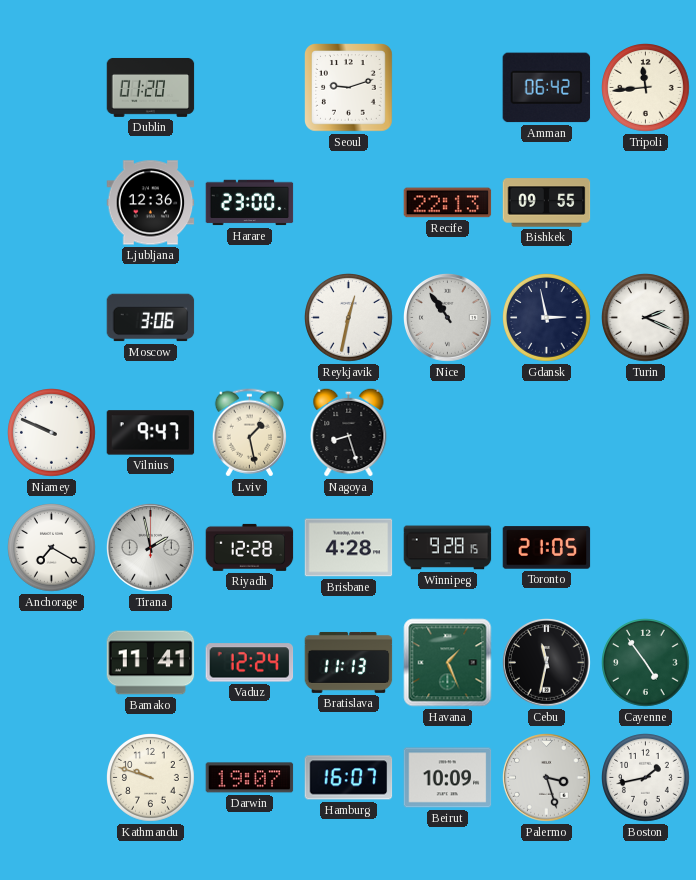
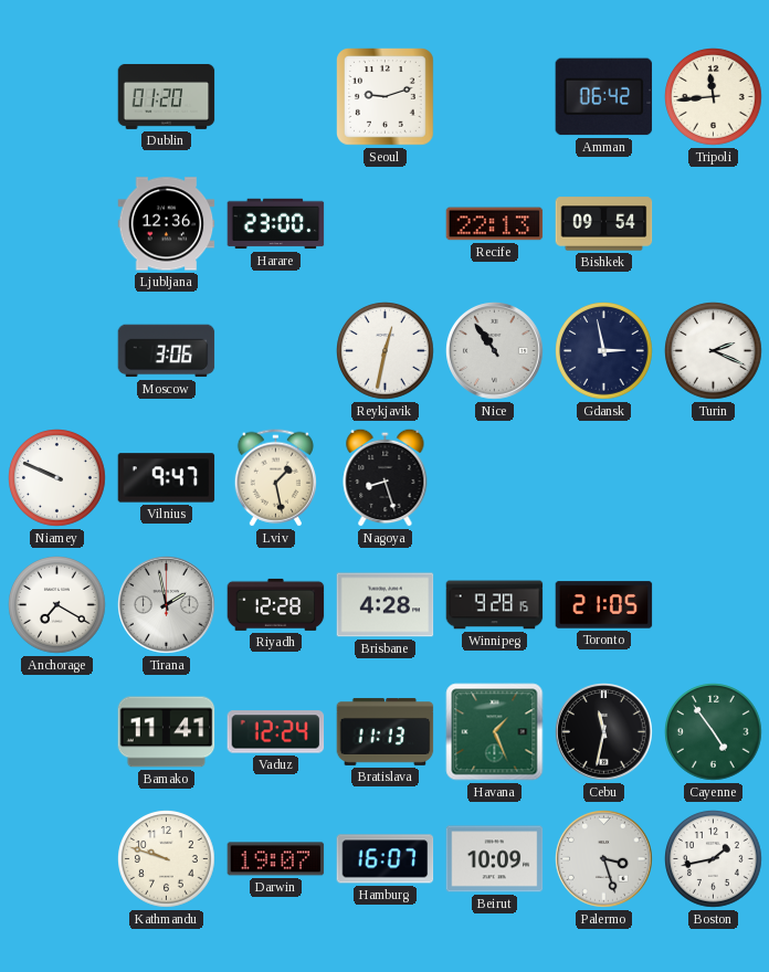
Bishkek: 09:55 -> 09:54 (604, 224)
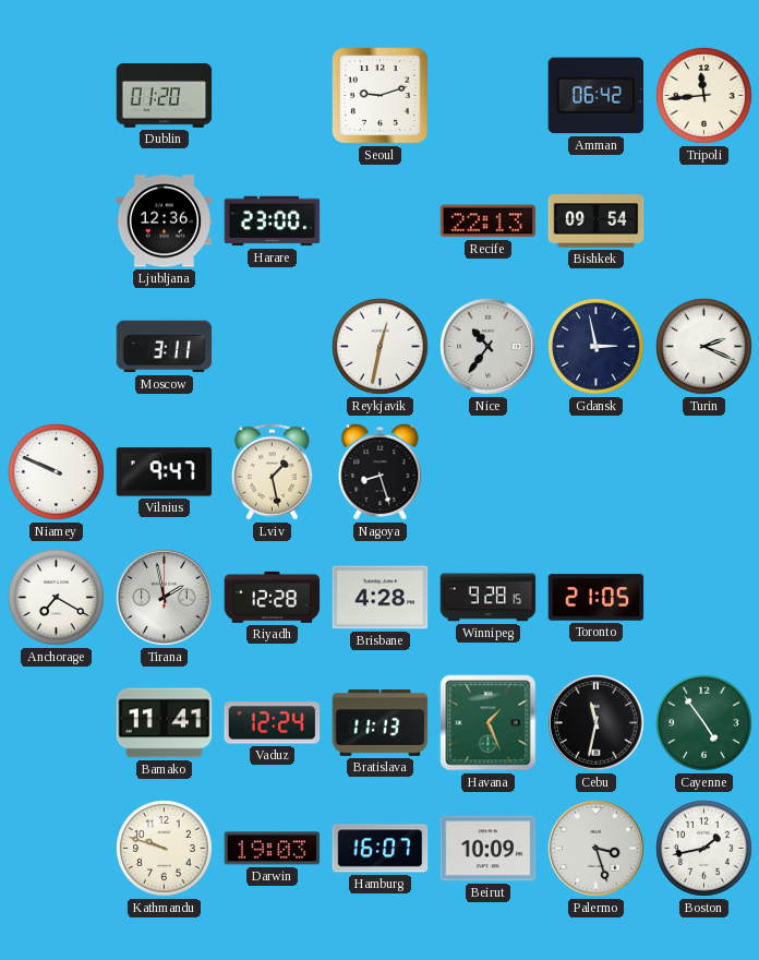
Moscow: 3:06 -> 3:11 (165, 347)
Nice: 10:54 -> 10:36 (489, 347)
Darwin: 19:07 -> 19:03 (273, 849)
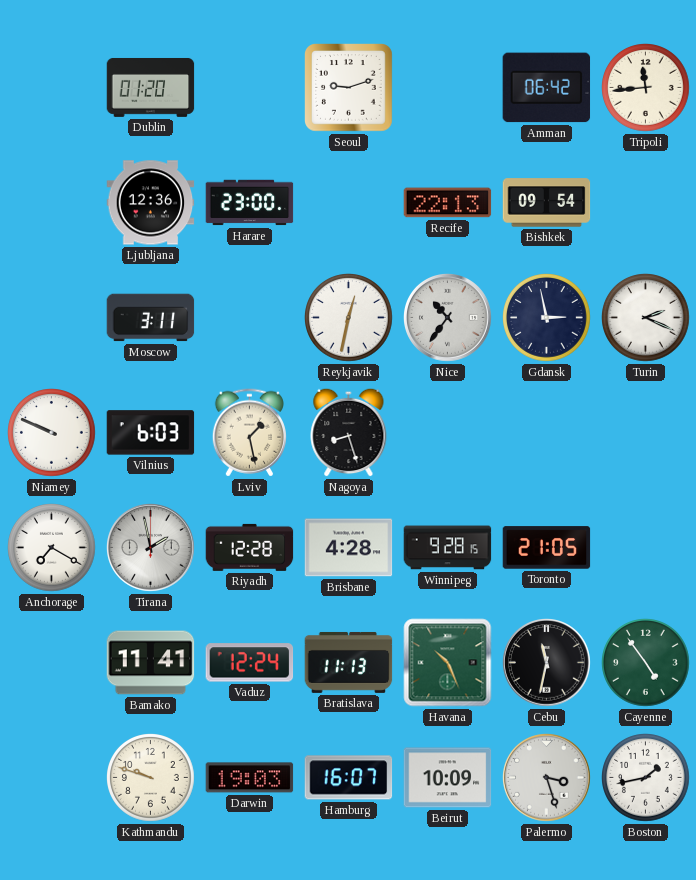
Vilnius: 9:47 -> 6:03 (151, 433)
Havana: 1:26 -> 10:26 (448, 663)
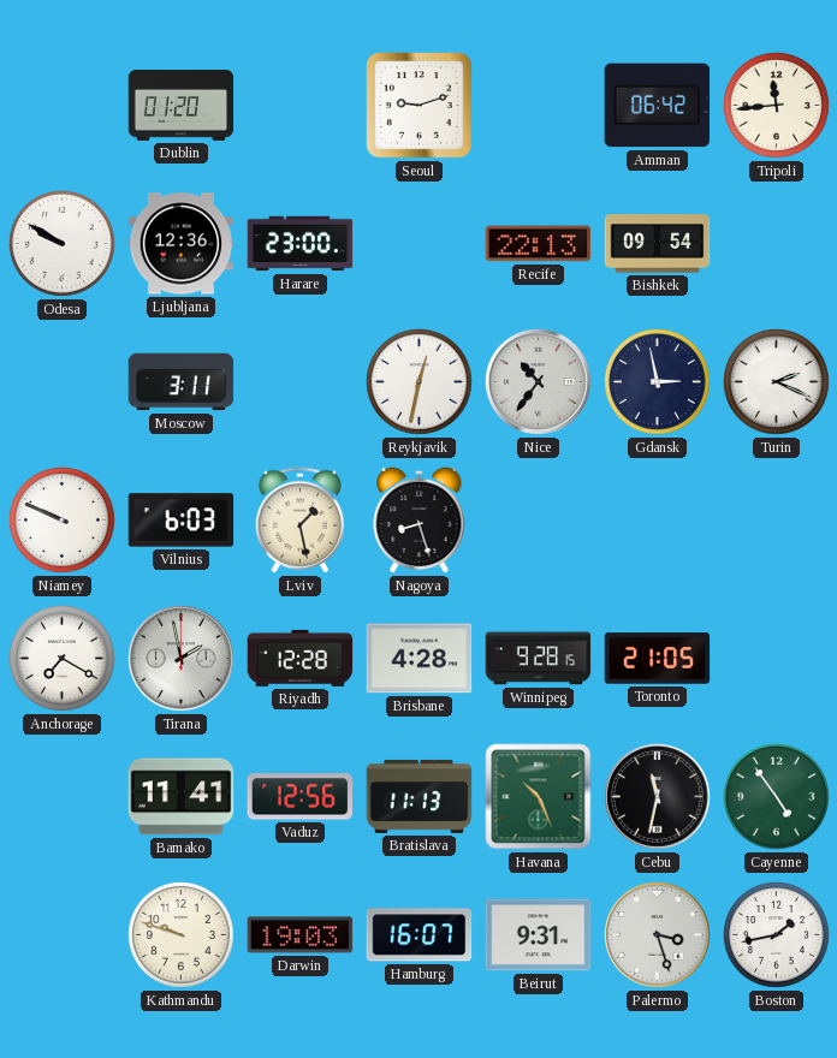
Odesa: none -> 9:50 (63, 244)
Vaduz: 12:24 -> 12:56 (301, 797)
Beirut: 10:09 -> 9:31 (539, 935)
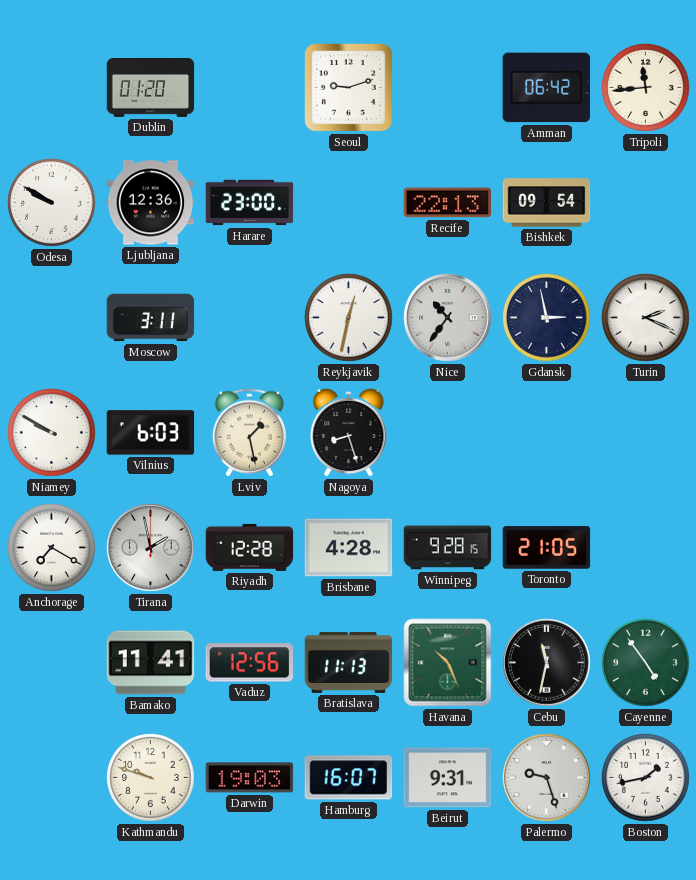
Niamey: 9:49 -> 9:50 (52, 433)
Palermo: 3:27 -> 9:27 (547, 778)
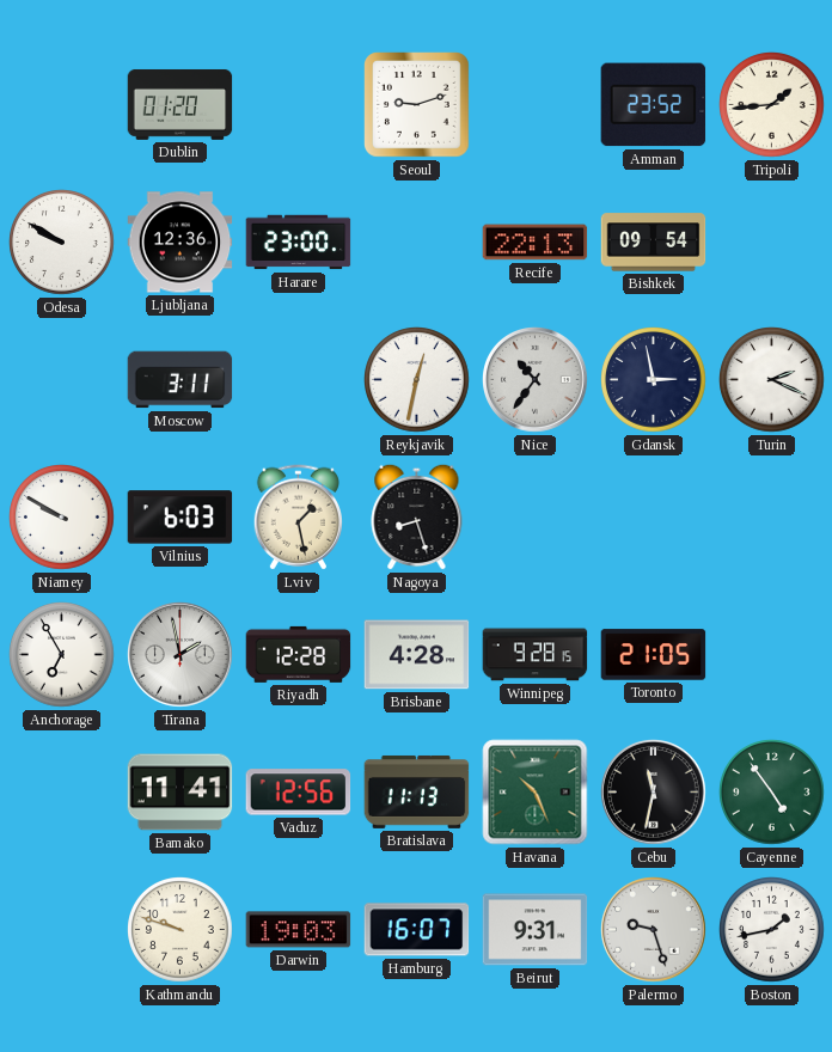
Amman: 06:42 -> 23:52 (654, 105)
Tripoli: 11:44 -> 1:44 (772, 105)
Anchorage: 7:20 -> 6:55 (62, 655)
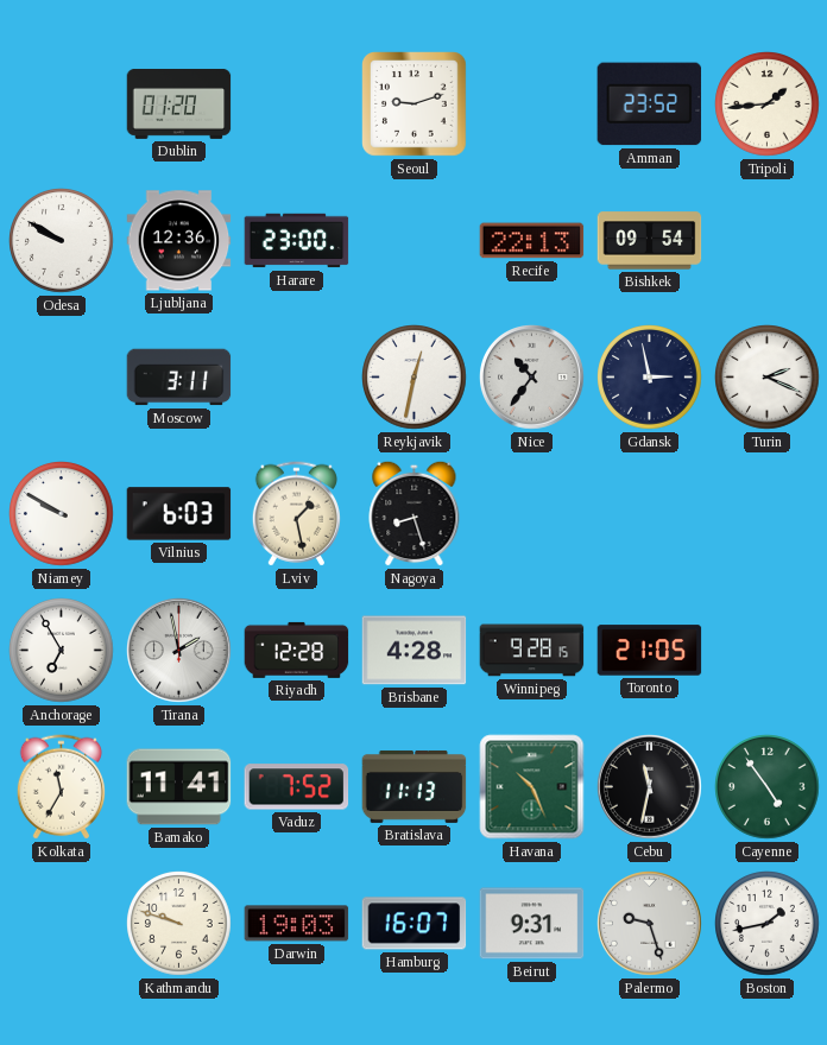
Kolkata: none -> 11:35 (61, 787)
Vaduz: 12:56 -> 7:52 (297, 787)
